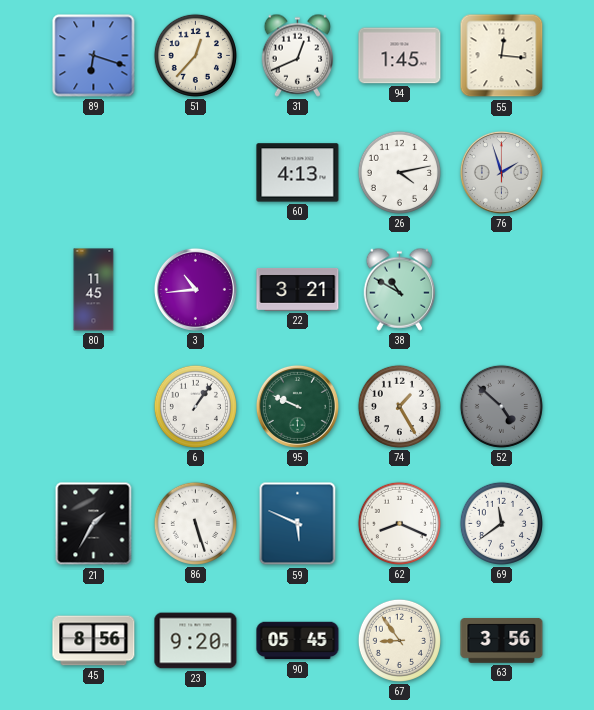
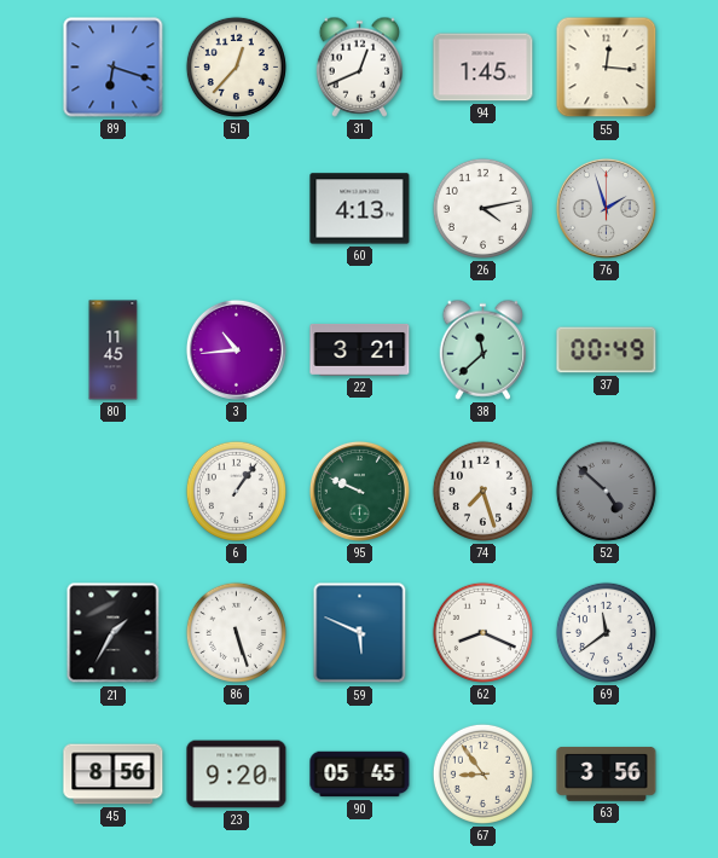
38: 10:50 -> 11:38 (484, 349)
37: none -> 00:49 (607, 350)
74: 1:25 -> 7:27 (482, 491)
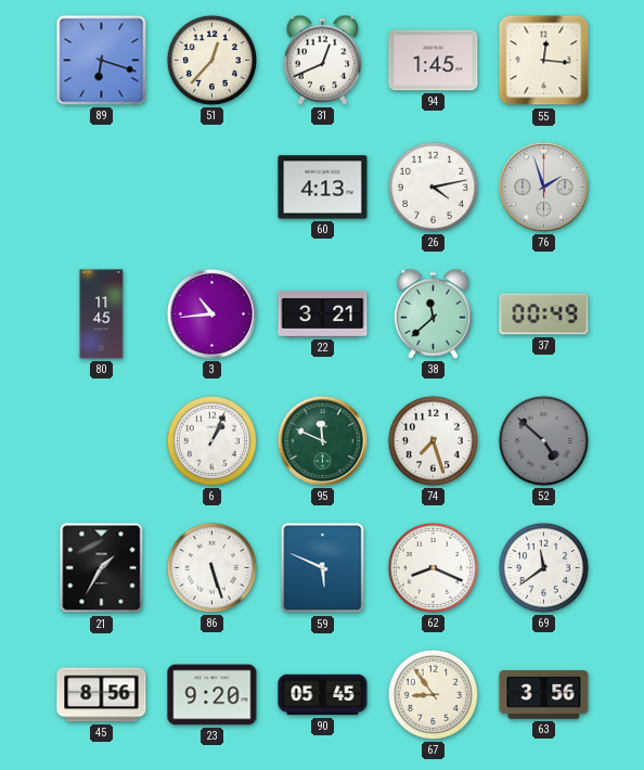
6: 1:06 -> 1:04 (211, 440)
95: 9:49 -> 11:49 (322, 440)
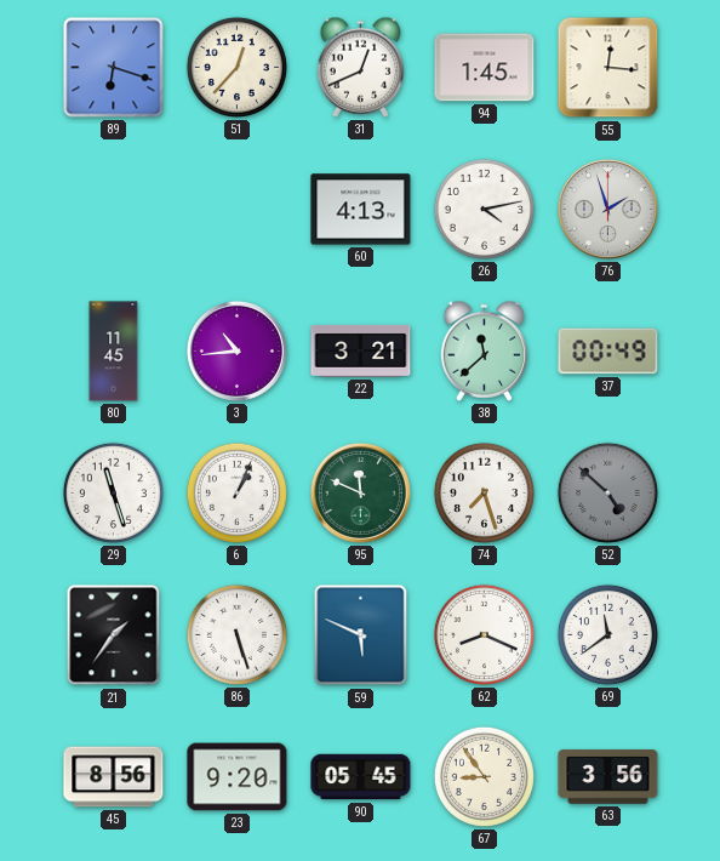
29: none -> 11:27 (113, 492)
21: 1:35 -> 1:36 (114, 635)
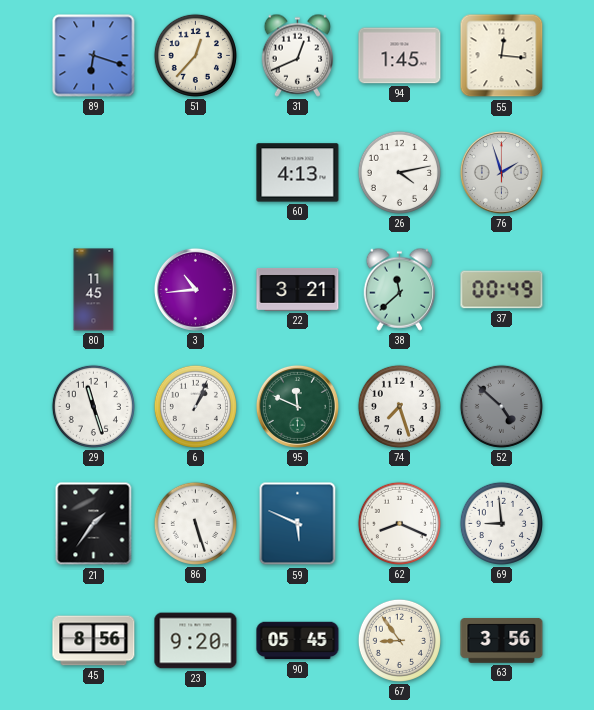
69: 11:39 -> 8:59 (501, 523)
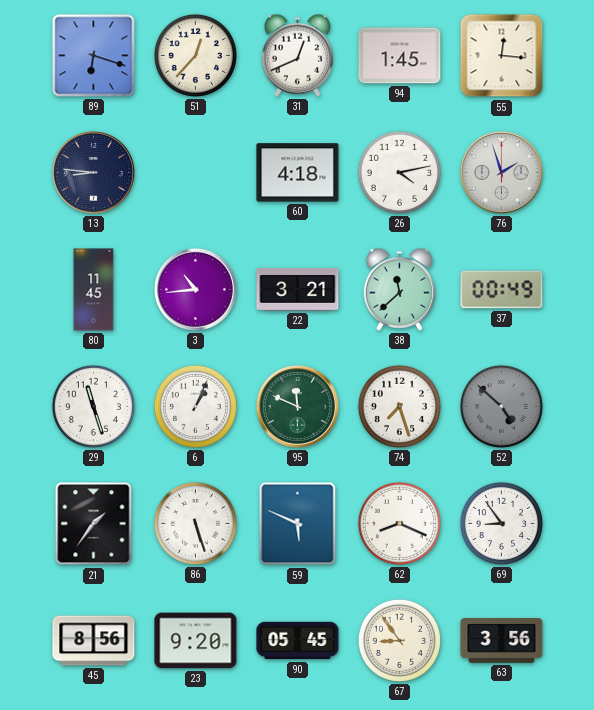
13: none -> 8:46 (93, 172)
60: 4:13 -> 4:18 (298, 173)
69: 8:59 -> 8:54 (501, 523)
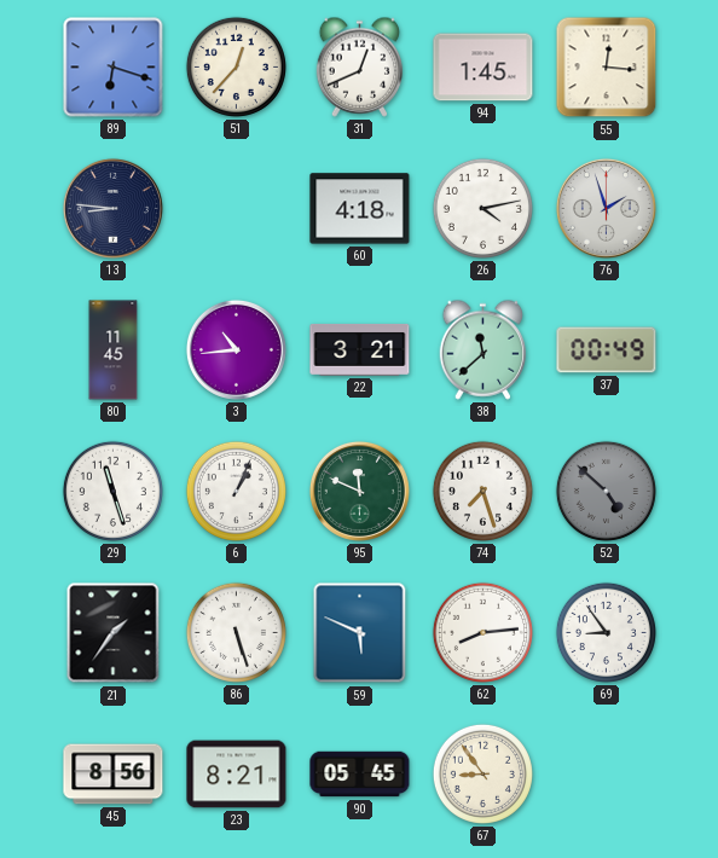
62: 8:19 -> 8:14 (482, 632)
23: 9:20 -> 8:21 (237, 775)
63: 3:56 -> none (502, 641)
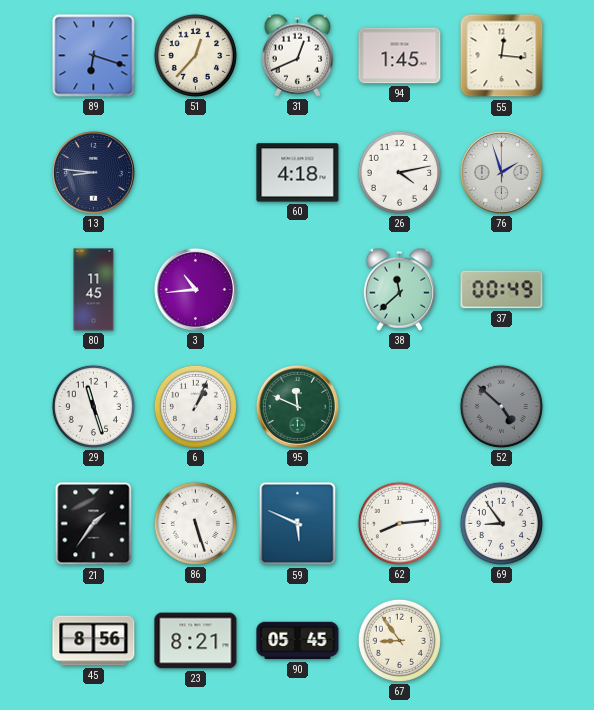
22: 3:21 -> none (360, 349)
74: 7:27 -> none (482, 491)
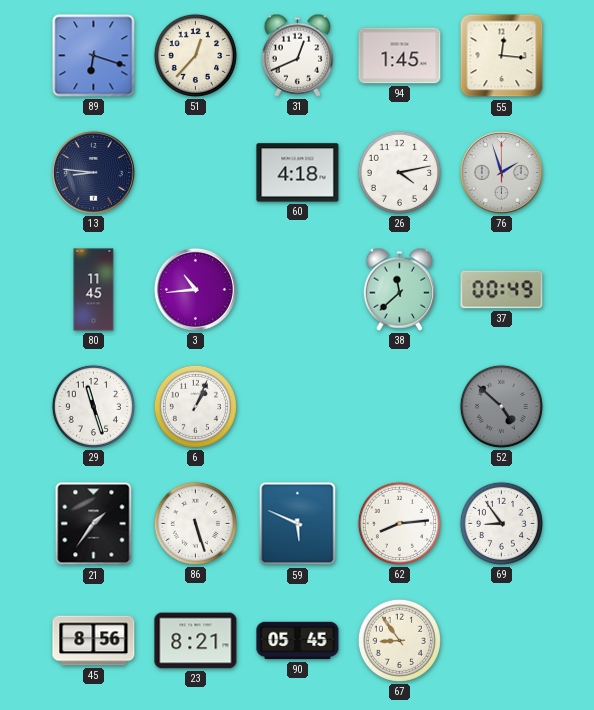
95: 11:49 -> none (297, 406)
